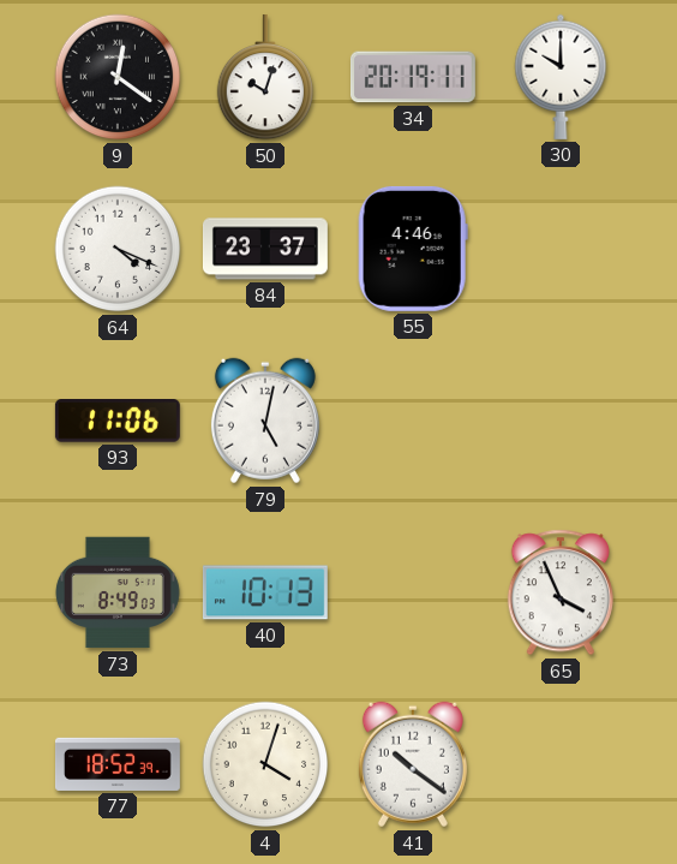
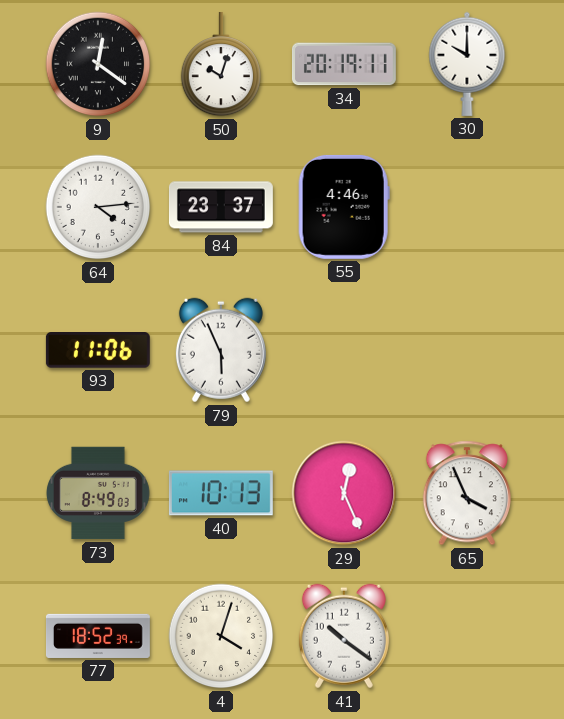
64: 4:19 -> 4:14 (98, 207)
79: 5:02 -> 5:56 (221, 350)
29: none -> 12:26 (344, 493)
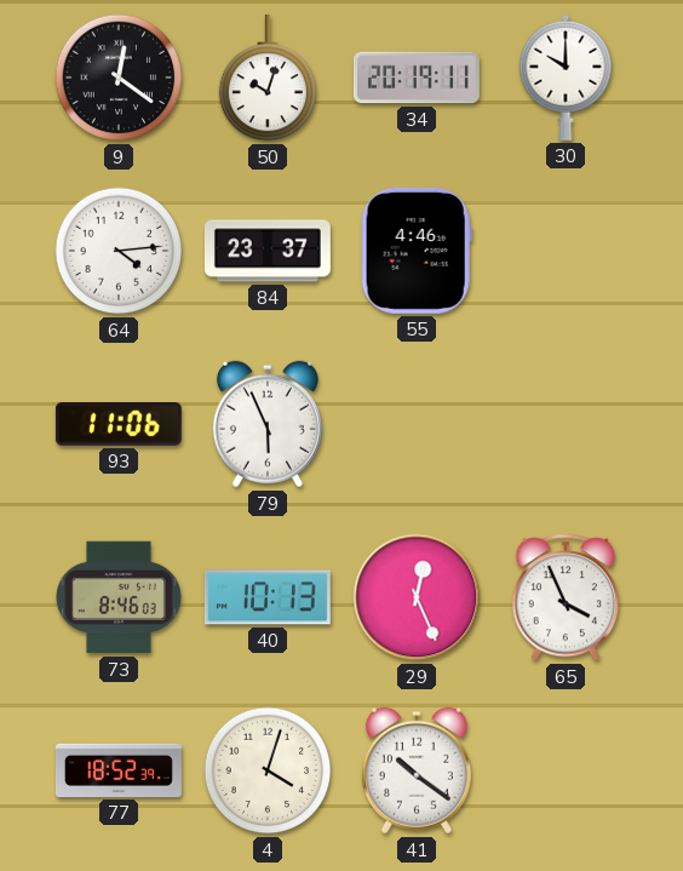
73: 8:49 -> 8:46 (119, 597)
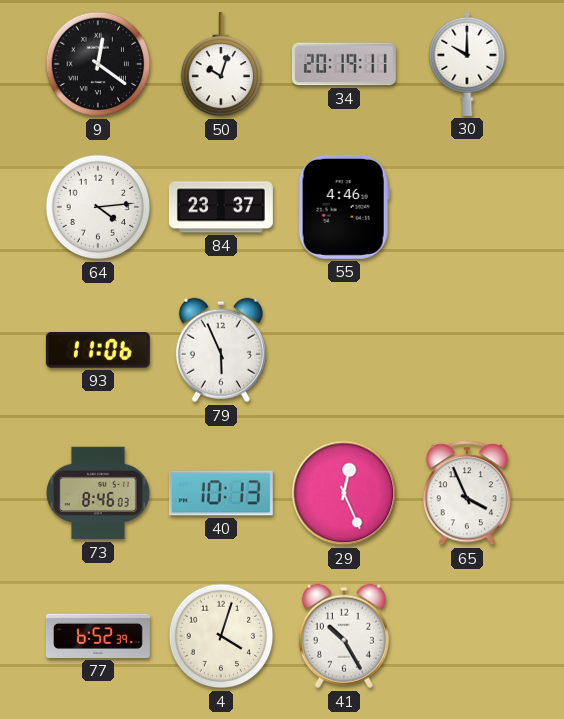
77: 18:52 -> 6:52 (98, 636)
41: 10:21 -> 10:25 (344, 636)
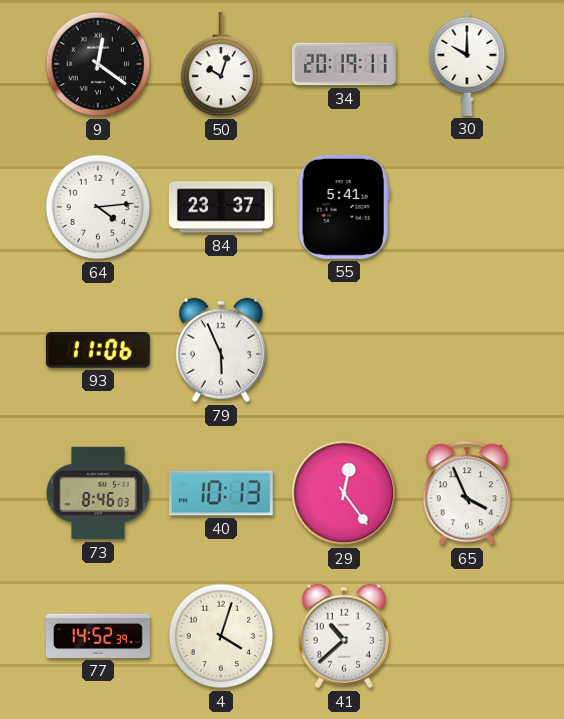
55: 4:46 -> 5:41 (344, 207)
29: 12:26 -> 12:24 (344, 493)
77: 6:52 -> 14:52 (98, 636)
41: 10:25 -> 10:38 (344, 636)
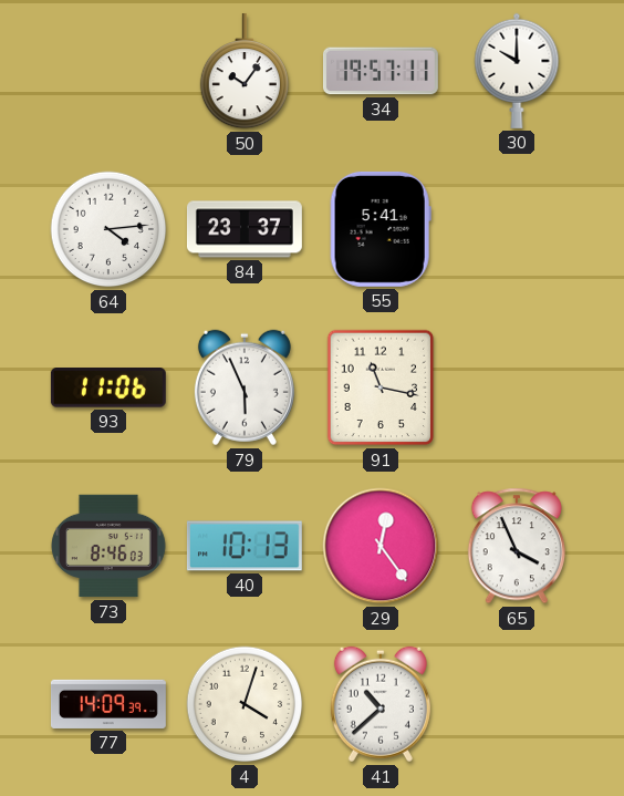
9: 12:21 -> none (98, 64)
50: 10:03 -> 10:06 (245, 71)
34: 20:19 -> 19:57 (381, 71)
91: none -> 11:17 (381, 387)
77: 14:52 -> 14:09 (108, 704)
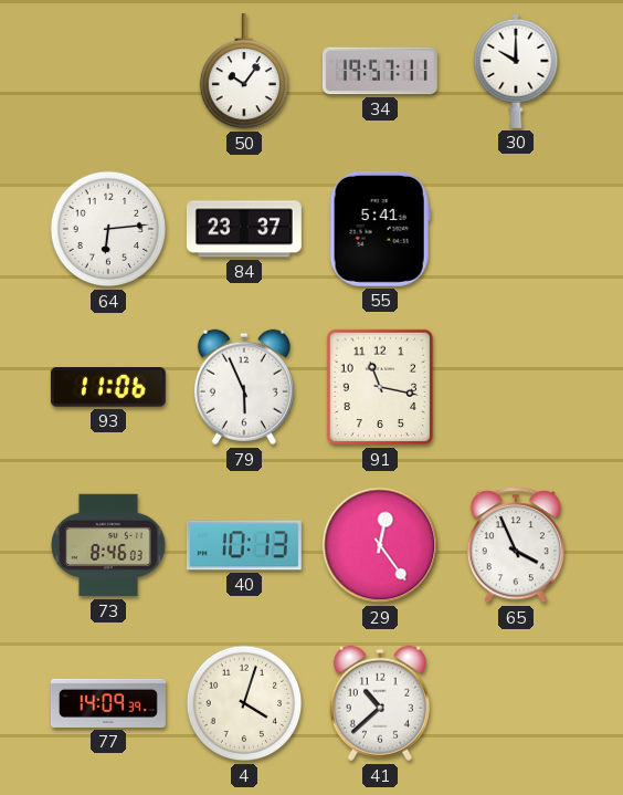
64: 4:14 -> 6:14 (108, 229)
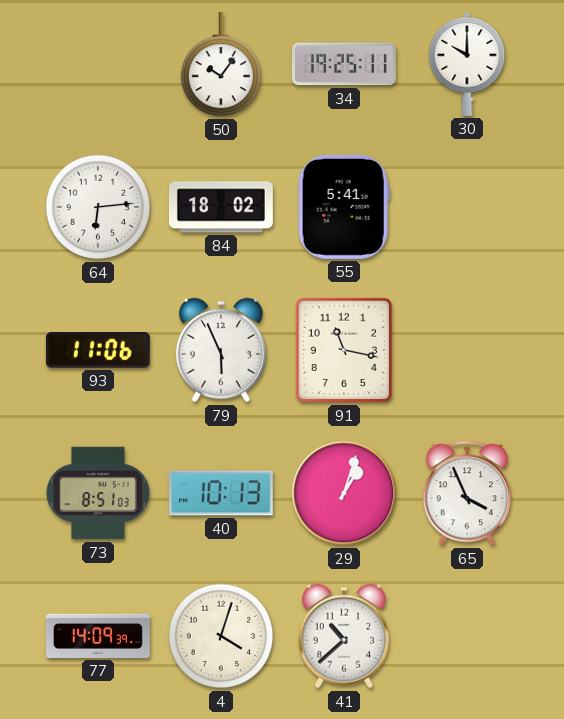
34: 19:57 -> 19:25 (344, 64)
84: 23:37 -> 18:02 (221, 207)
73: 8:46 -> 8:51 (98, 493)
29: 12:24 -> 1:03 (344, 493)
